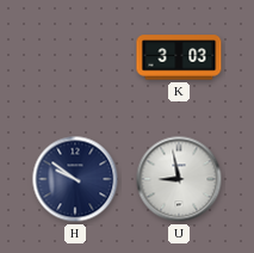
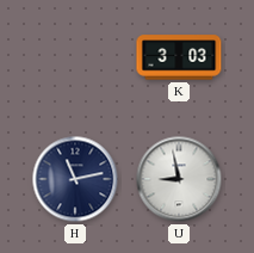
H: 9:51 -> 11:13 (75, 179)
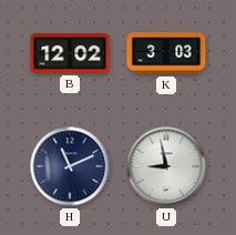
B: none -> 12:02 (70, 53)
H: 11:13 -> 11:11 (70, 166)
